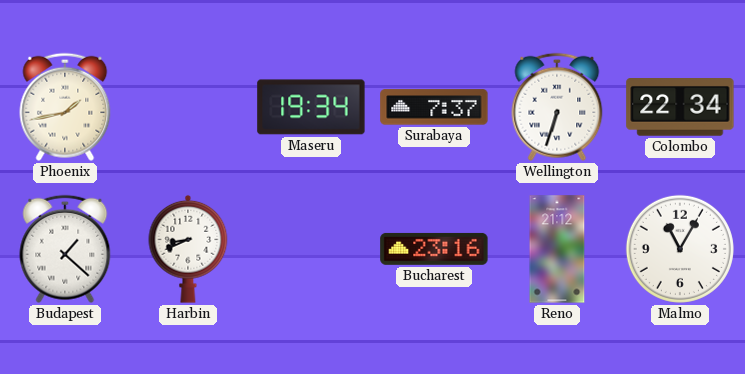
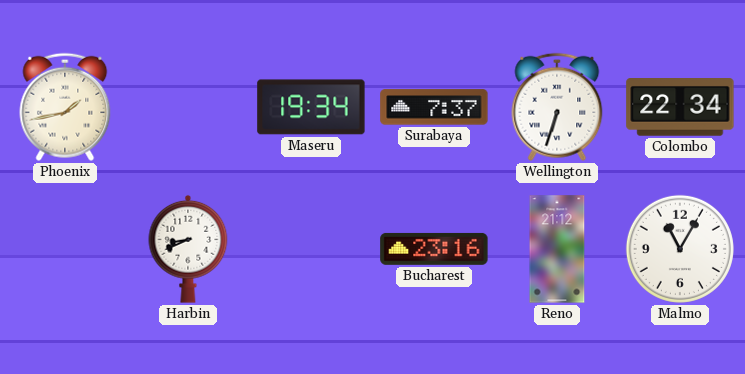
Budapest: 1:22 -> none (65, 249)
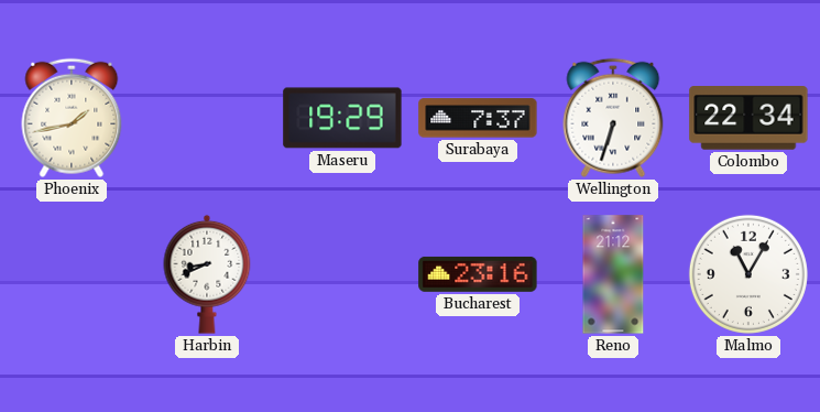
Maseru: 19:34 -> 19:29 (342, 118)
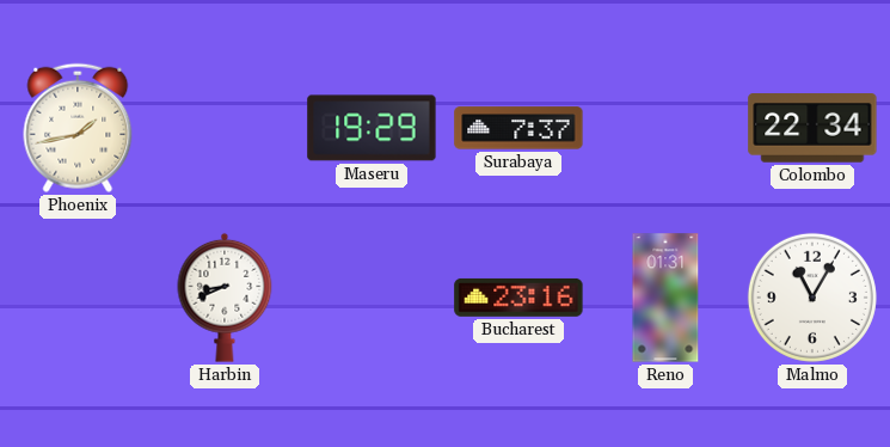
Wellington: 6:33 -> none (613, 118)
Reno: 21:12 -> 01:31 (665, 298)
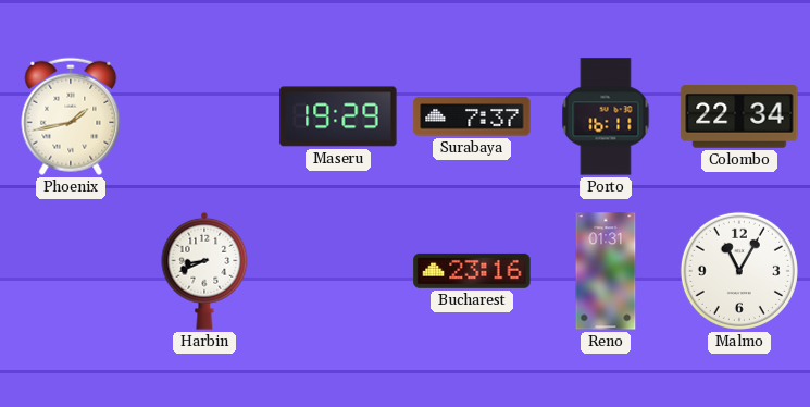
Porto: none -> 16:11 (606, 116)
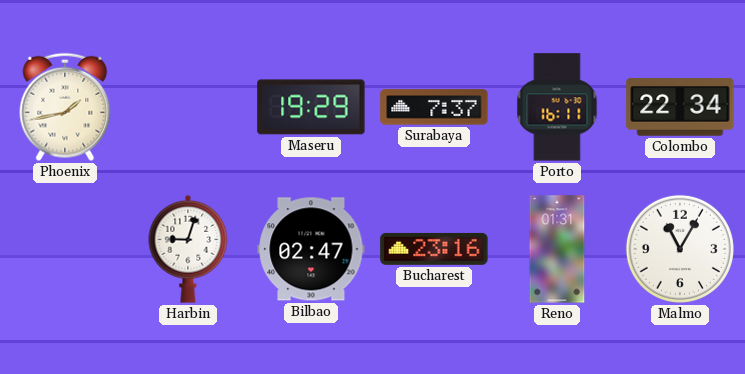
Harbin: 8:41 -> 9:03 (188, 249)
Bilbao: none -> 02:47 (311, 249)
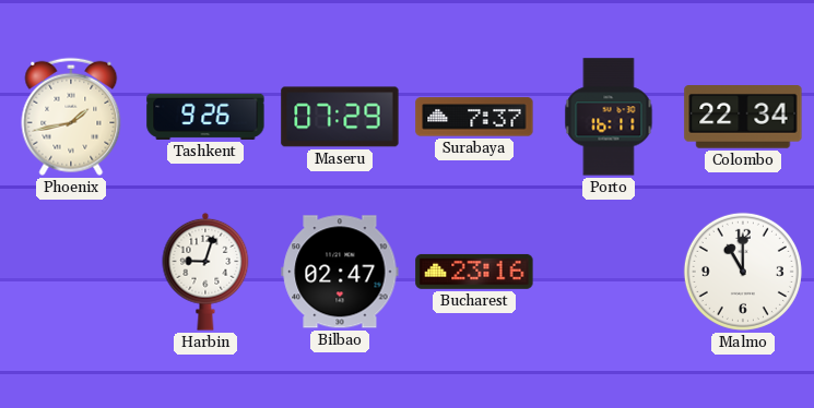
Tashkent: none -> 9:26 (205, 117)
Maseru: 19:29 -> 07:29 (340, 117)
Reno: 01:31 -> none (557, 249)
Malmo: 11:05 -> 11:00 (743, 272)
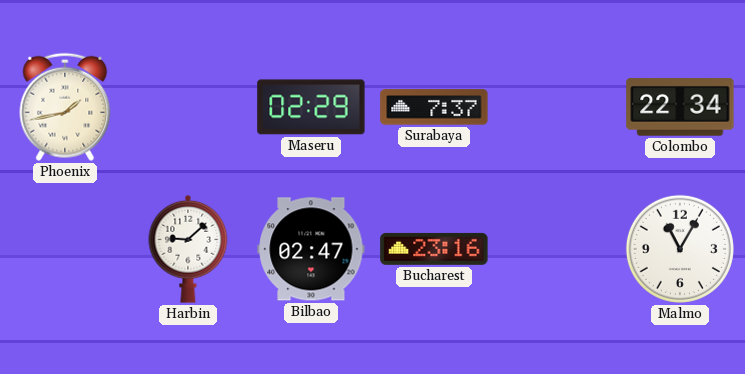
Tashkent: 9:26 -> none (205, 117)
Maseru: 07:29 -> 02:29 (311, 107)
Porto: 16:11 -> none (609, 117)
Harbin: 9:03 -> 9:08 (188, 249)
Malmo: 11:00 -> 11:05 (680, 249)
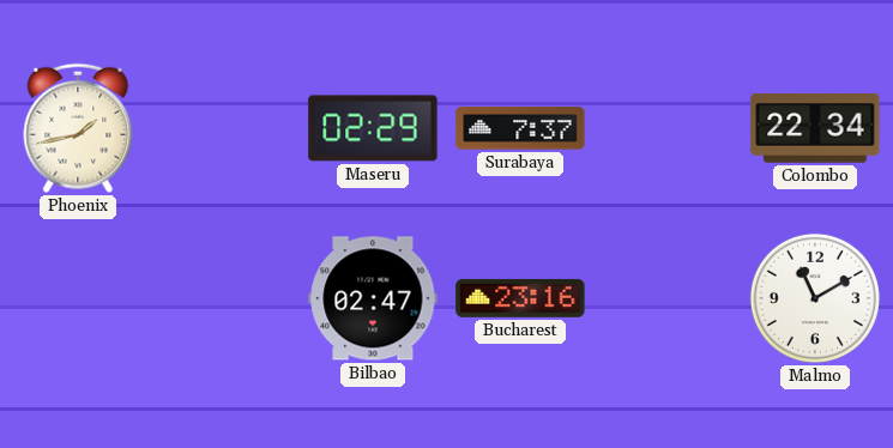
Harbin: 9:08 -> none (188, 249)
Malmo: 11:05 -> 11:10 (815, 298)
